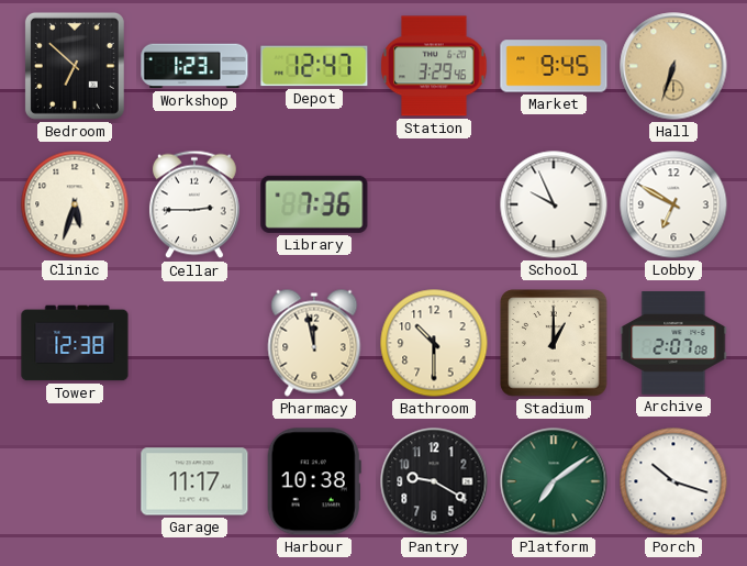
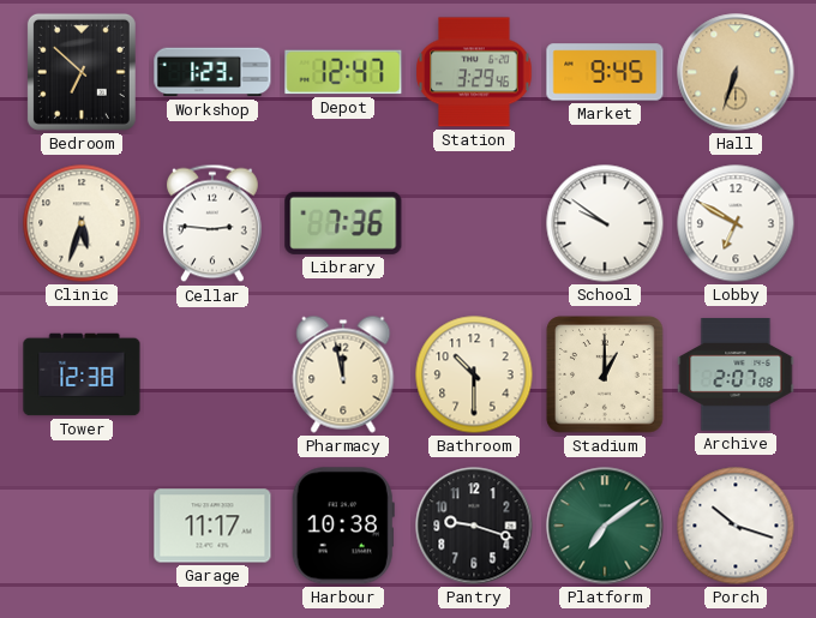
Cellar: 2:45 -> 2:46 (212, 223)
School: 9:56 -> 9:51 (605, 223)
Pantry: 9:20 -> 9:18 (474, 526)
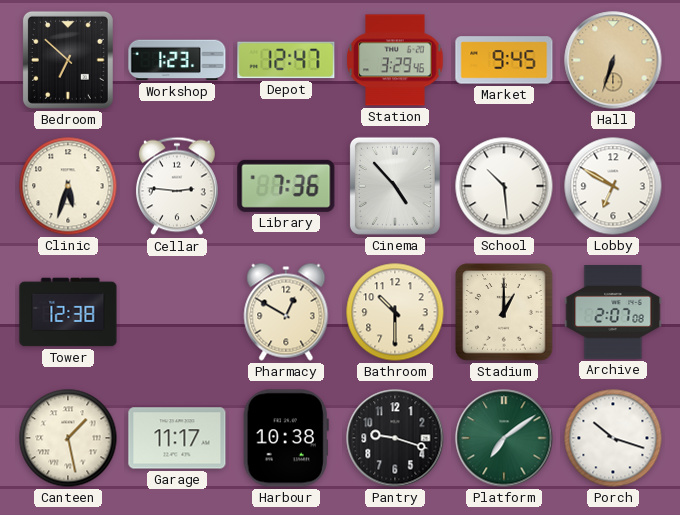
Cinema: none -> 4:53 (395, 186)
School: 9:51 -> 10:29 (504, 186)
Pharmacy: 11:58 -> 12:50 (286, 312)
Canteen: none -> 1:28 (68, 438)
